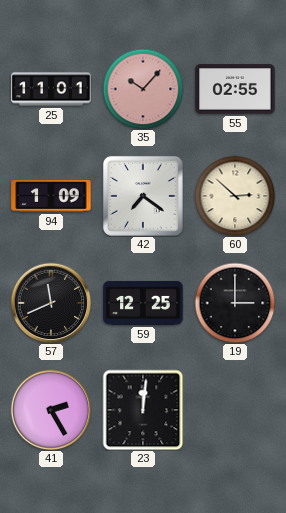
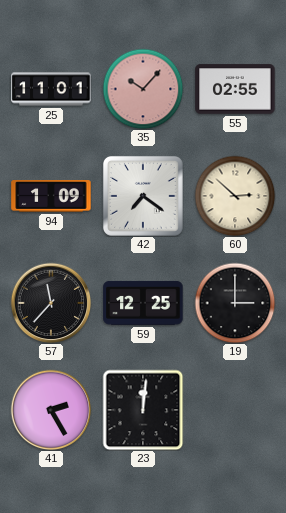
57: 11:41 -> 11:37 (51, 303)
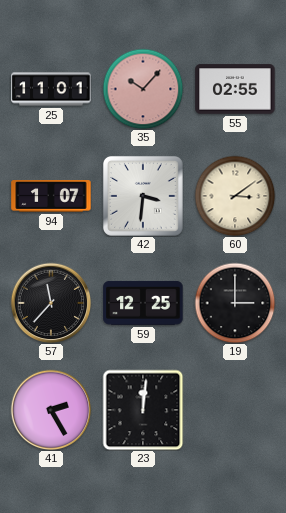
94: 1:09 -> 1:07 (51, 197)
42: 7:21 -> 3:31 (143, 196)
60: 2:52 -> 3:09 (235, 196)
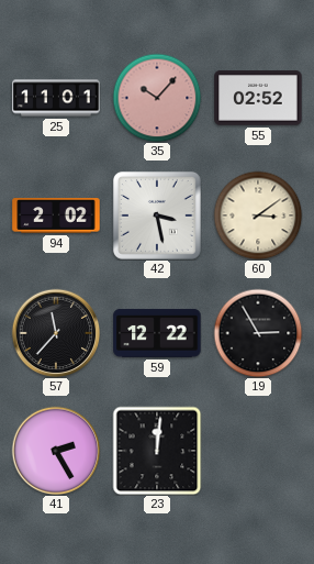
55: 02:55 -> 02:52 (258, 98)
94: 1:07 -> 2:02 (56, 217)
42: 3:31 -> 3:28 (157, 215)
59: 12:25 -> 12:22 (157, 333)
19: 3:00 -> 2:55 (258, 333)
